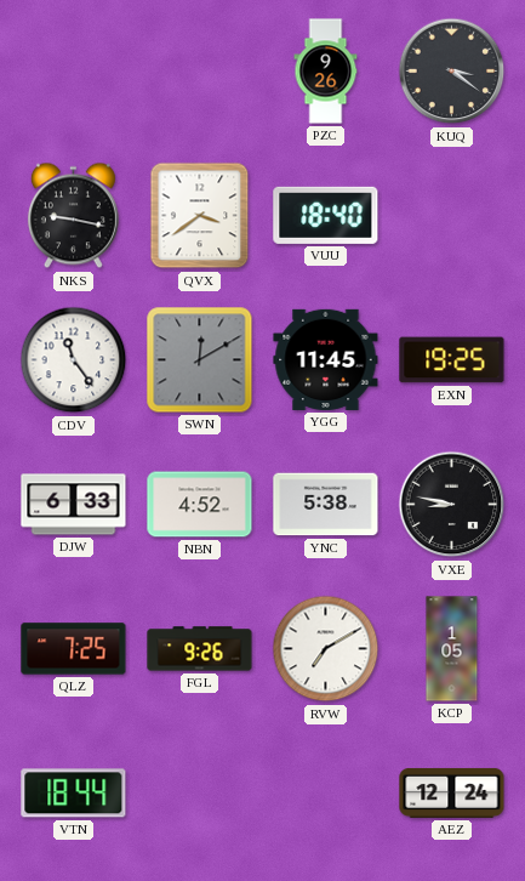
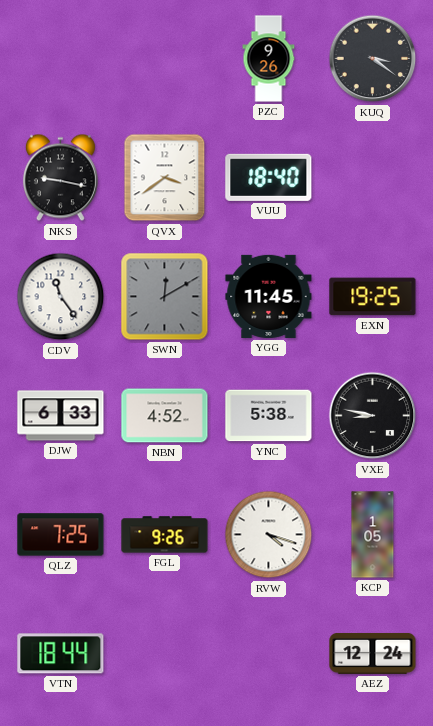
RVW: 7:10 -> 4:18 (269, 535)
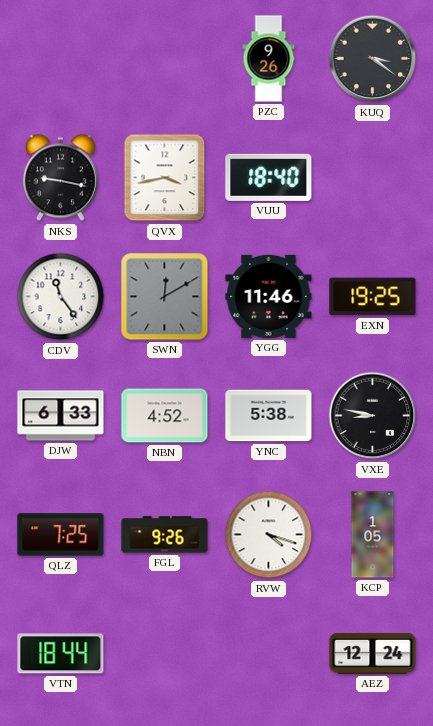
QVX: 3:39 -> 3:43 (165, 178)
YGG: 11:45 -> 11:46 (269, 296)
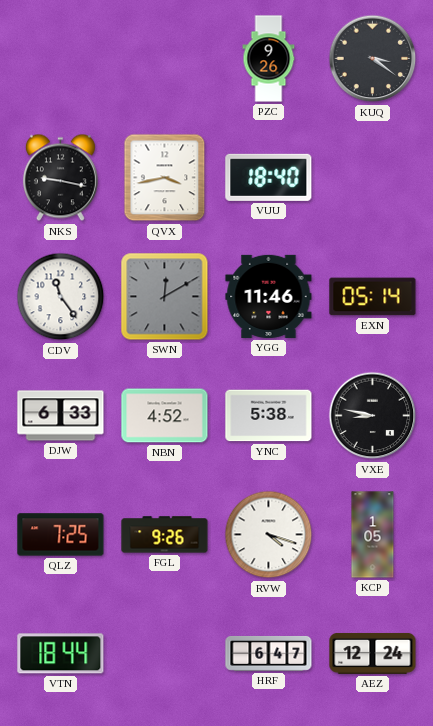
EXN: 19:25 -> 05:14 (373, 297)
HRF: none -> 6:47 (269, 653)
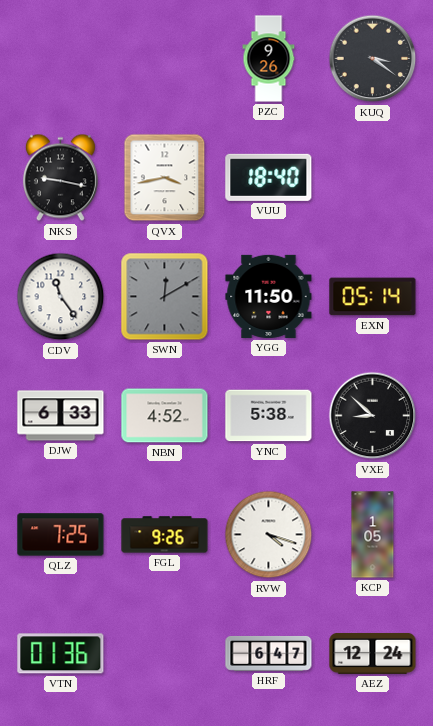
YGG: 11:46 -> 11:50 (269, 296)
VXE: 8:47 -> 8:52 (373, 416)
VTN: 18:44 -> 01:36 (61, 654)
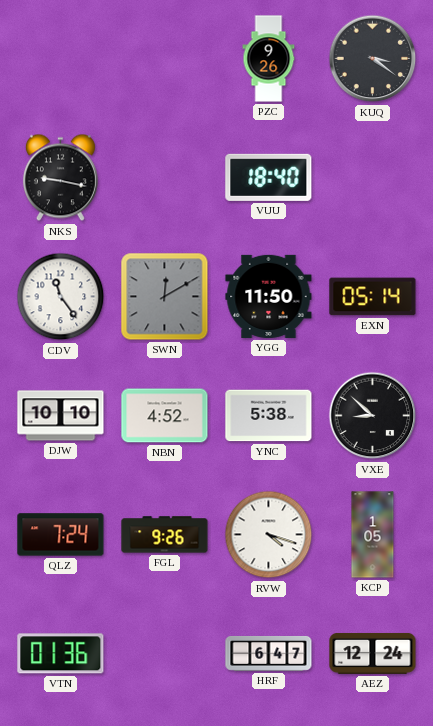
QVX: 3:43 -> none (165, 178)
DJW: 6:33 -> 10:10 (61, 416)
QLZ: 7:25 -> 7:24 (61, 535)
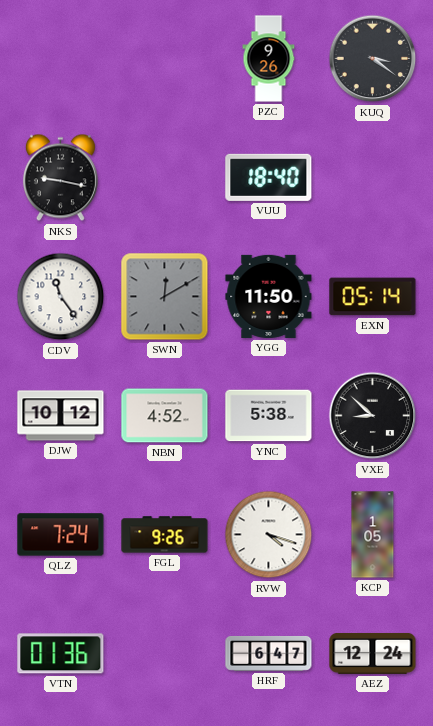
DJW: 10:10 -> 10:12 (61, 416)
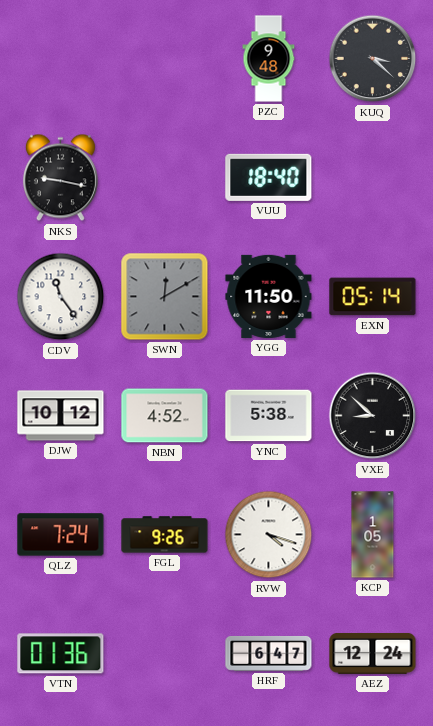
PZC: 9:26 -> 9:48 (269, 59)
KUQ: 3:21 -> 3:22 (373, 59)
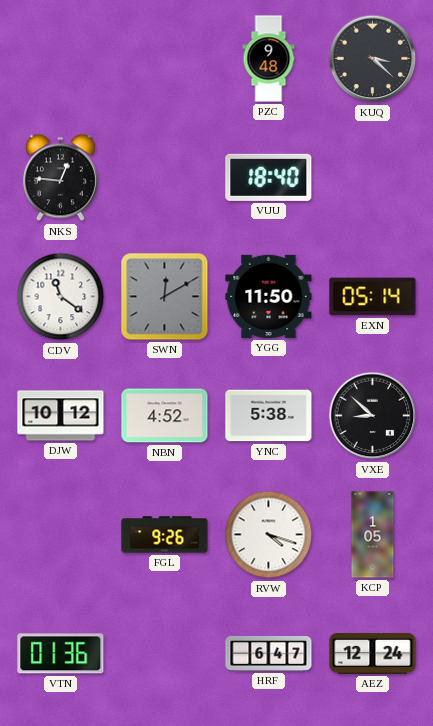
NKS: 9:17 -> 12:46 (60, 178)
CDV: 11:24 -> 11:21 (61, 297)
QLZ: 7:24 -> none (61, 535)
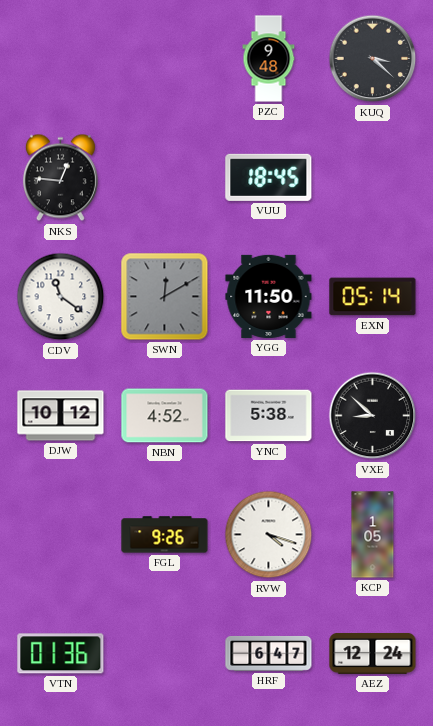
VUU: 18:40 -> 18:45 (269, 177)
